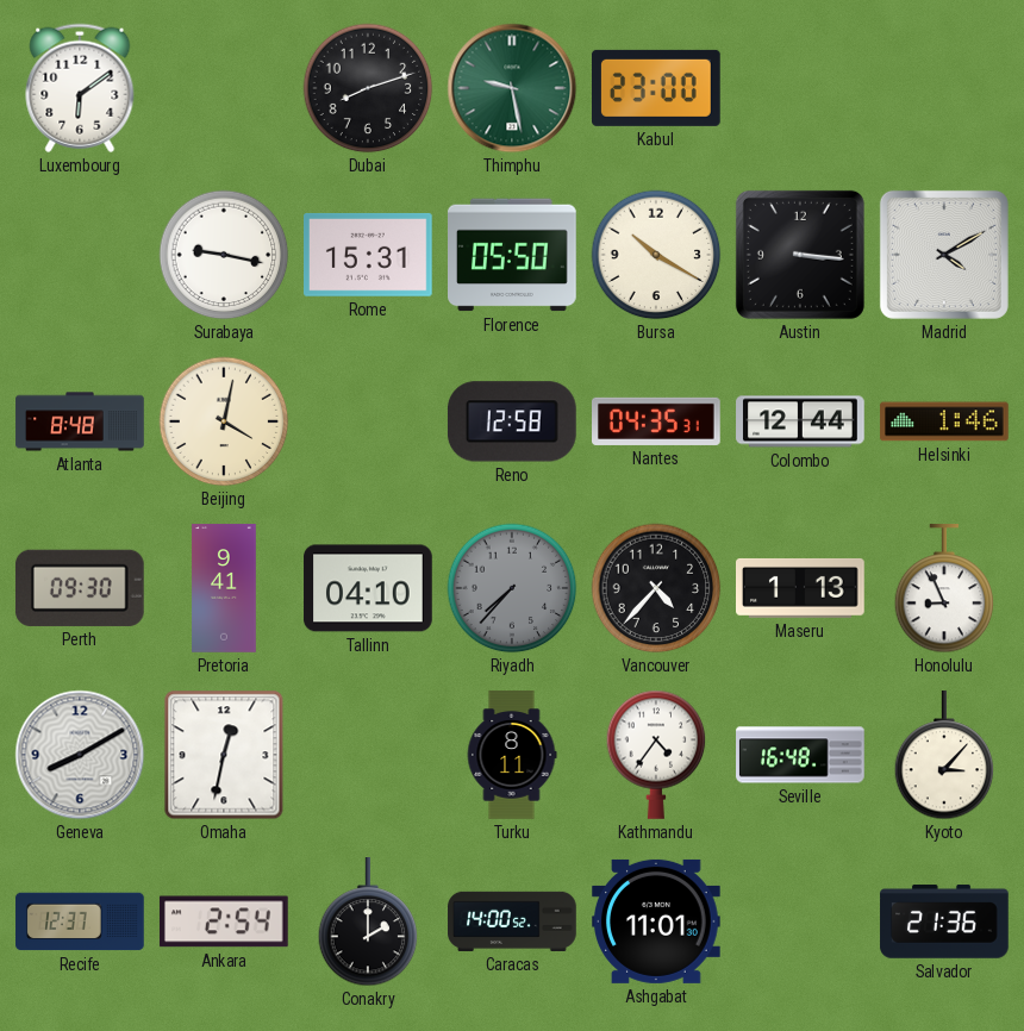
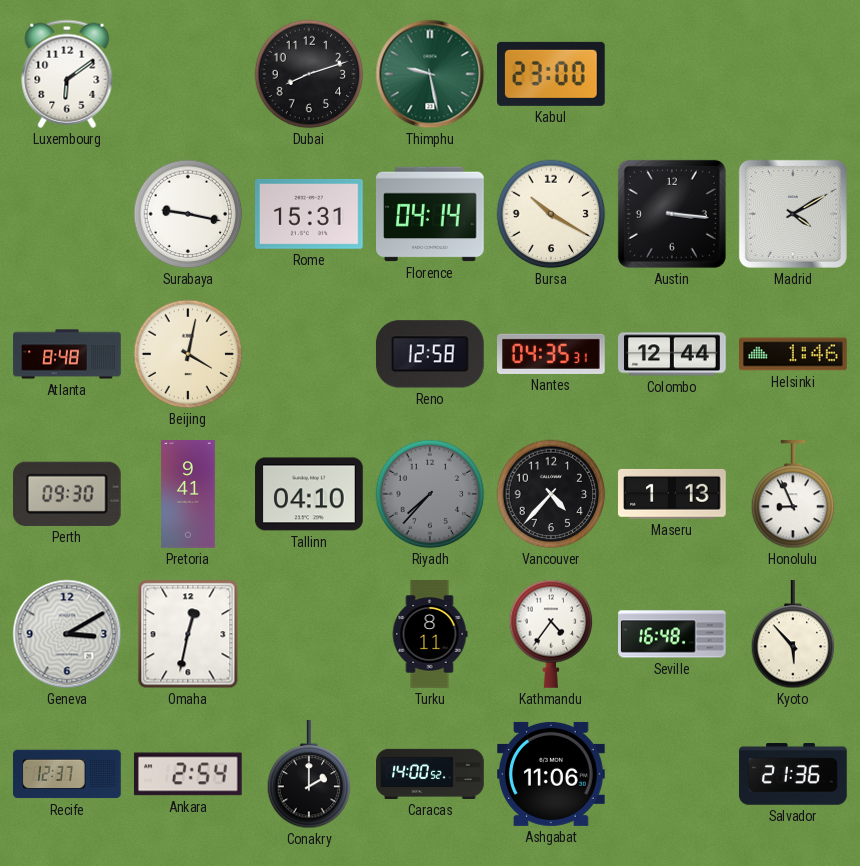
Florence: 05:50 -> 04:14 (431, 214)
Geneva: 8:10 -> 3:10 (67, 634)
Kyoto: 3:07 -> 5:53 (793, 635)
Ashgabat: 11:01 -> 11:06 (552, 774)
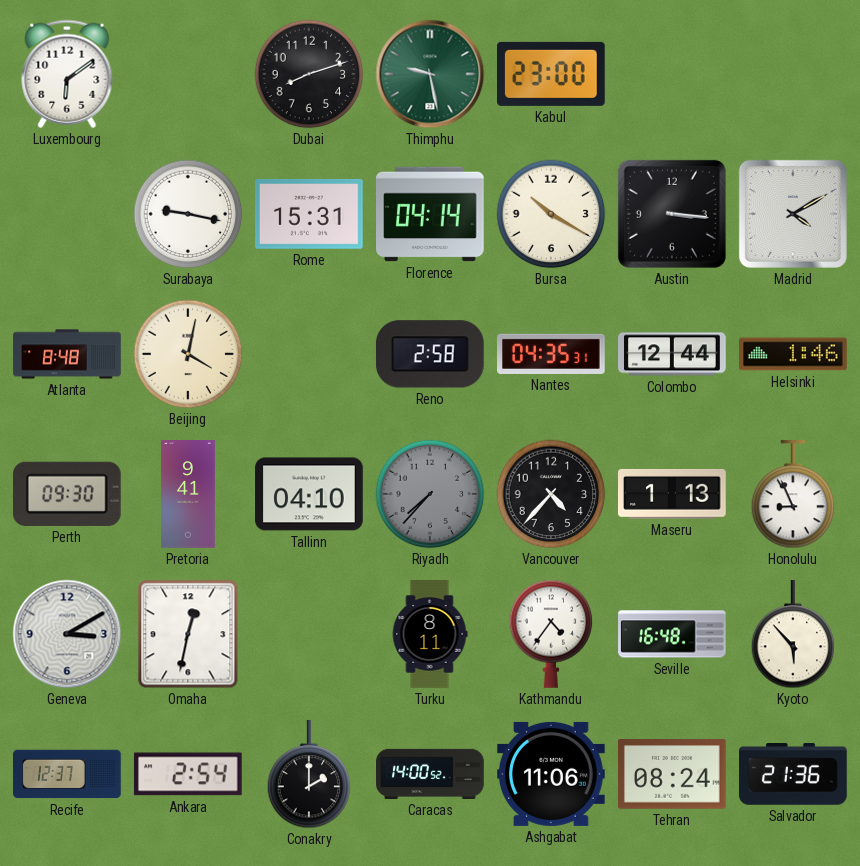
Reno: 12:58 -> 2:58 (430, 354)
Tehran: none -> 08:24 (673, 774)
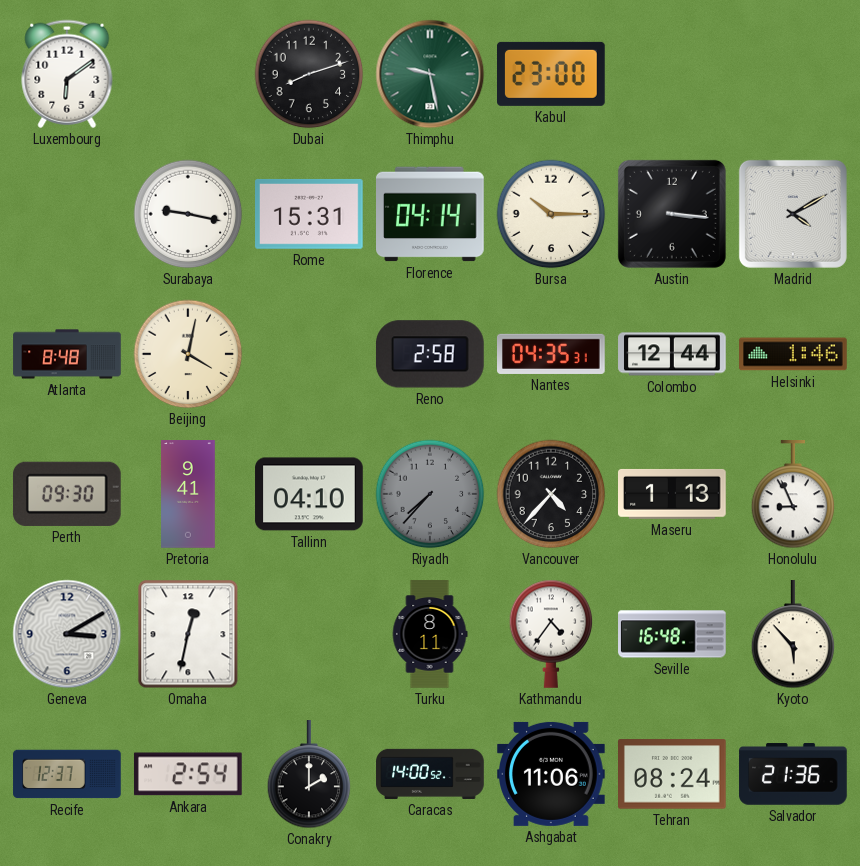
Bursa: 10:20 -> 10:15 (551, 214)
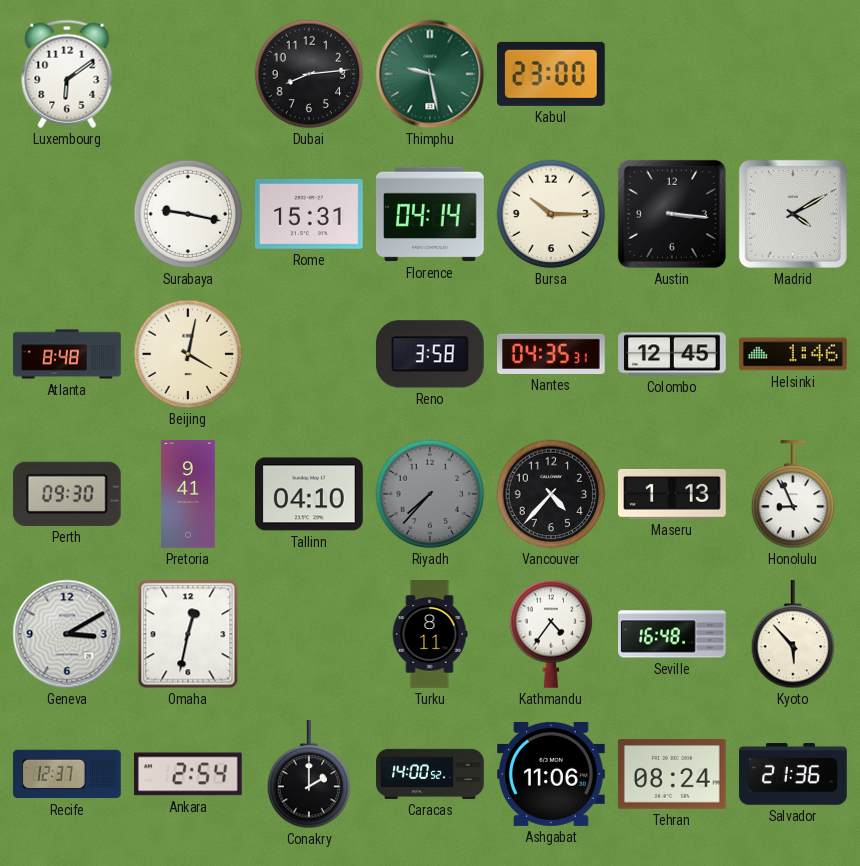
Dubai: 8:12 -> 8:14 (309, 74)
Reno: 2:58 -> 3:58 (430, 354)
Colombo: 12:44 -> 12:45 (672, 354)
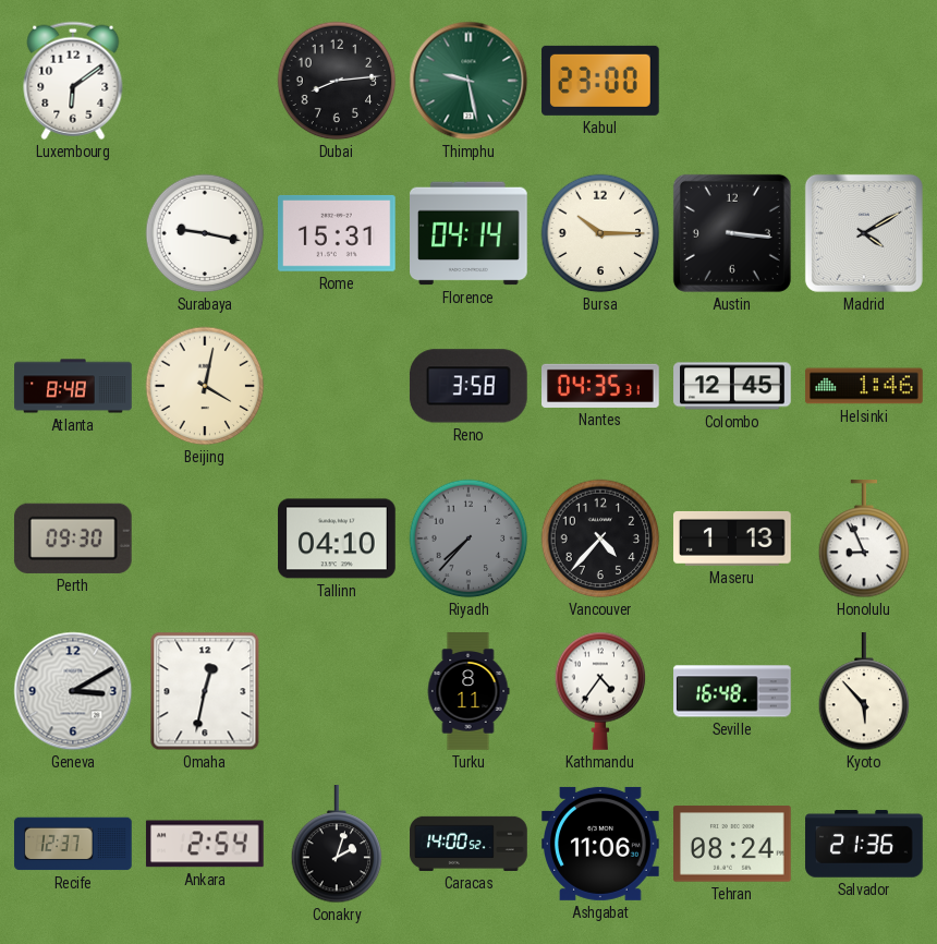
Pretoria: 9:41 -> none (188, 494)
Conakry: 2:00 -> 2:03 (337, 845)
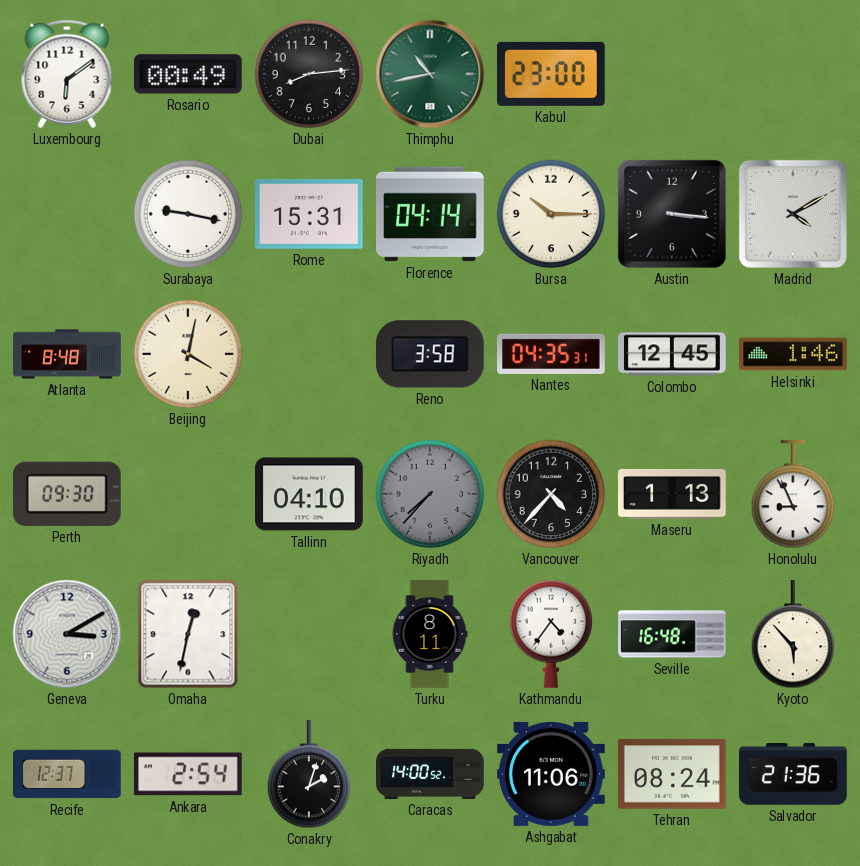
Rosario: none -> 00:49 (188, 74)
Thimphu: 9:28 -> 10:43 (430, 74)
